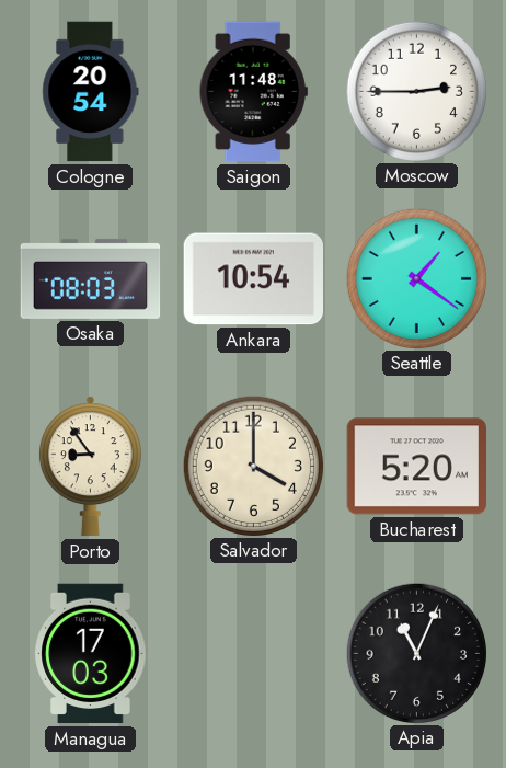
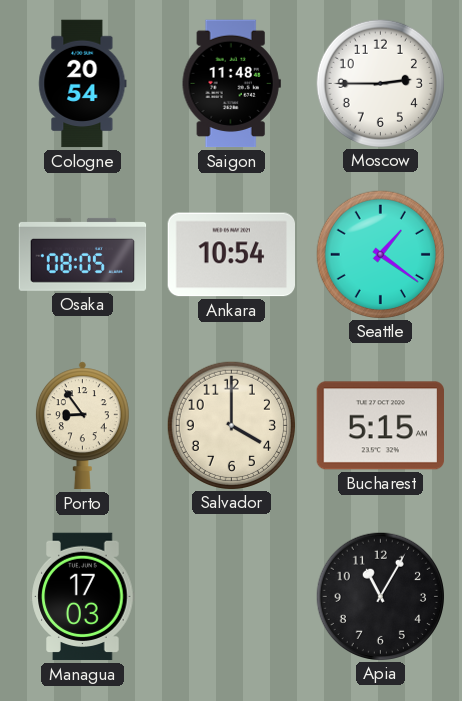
Osaka: 08:03 -> 08:05 (83, 254)
Bucharest: 5:20 -> 5:15 (380, 426)
Apia: 11:04 -> 11:05 (380, 596)
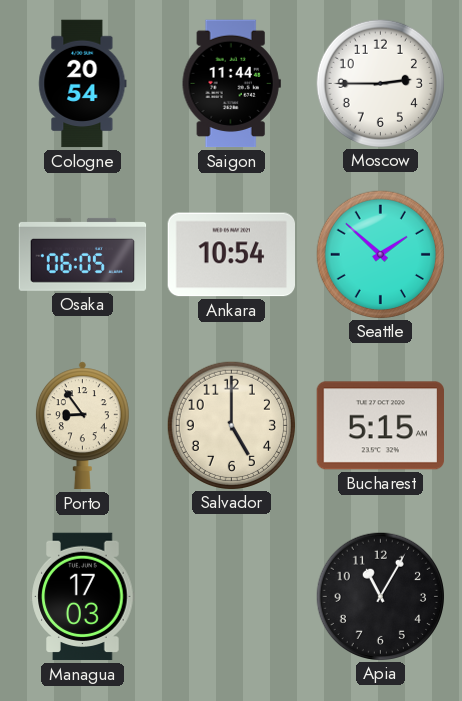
Saigon: 11:48 -> 11:44 (231, 84)
Osaka: 08:05 -> 06:05 (83, 254)
Seattle: 1:21 -> 1:52 (380, 254)
Salvador: 4:00 -> 5:00 (231, 425)
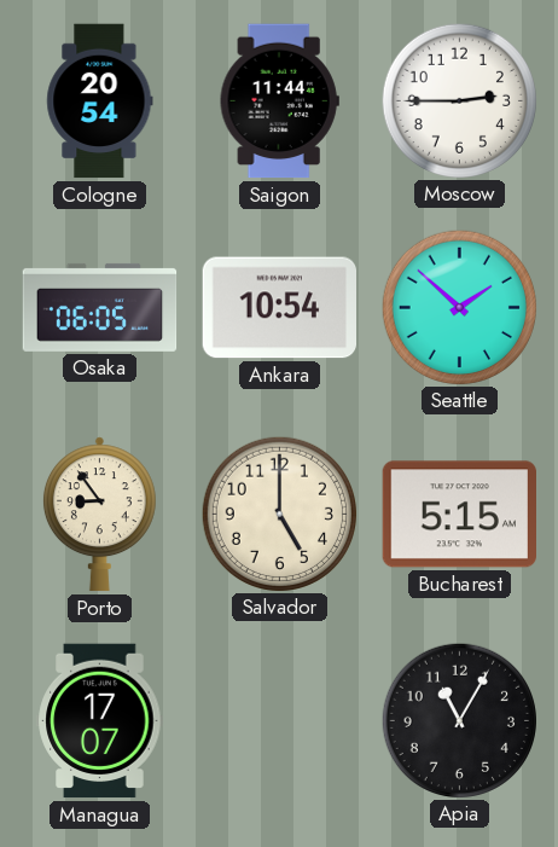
Managua: 17:03 -> 17:07 (100, 721)
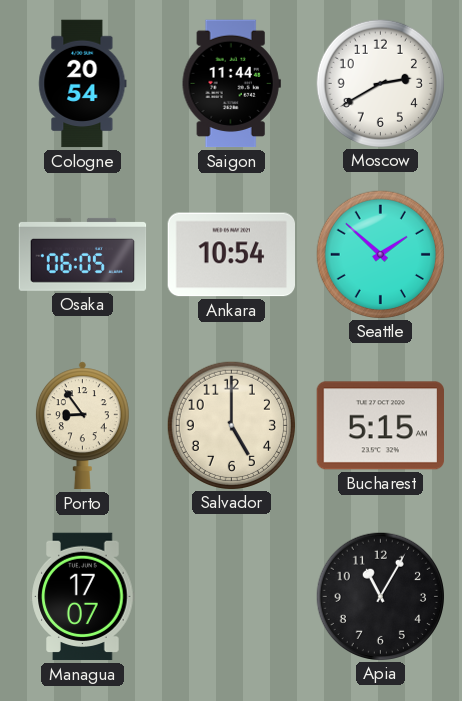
Moscow: 2:45 -> 2:40 (380, 83)
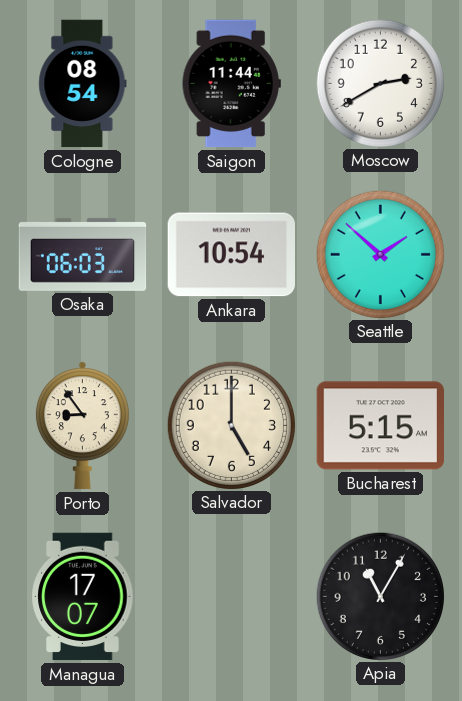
Cologne: 20:54 -> 08:54 (83, 84)
Osaka: 06:05 -> 06:03 (83, 254)
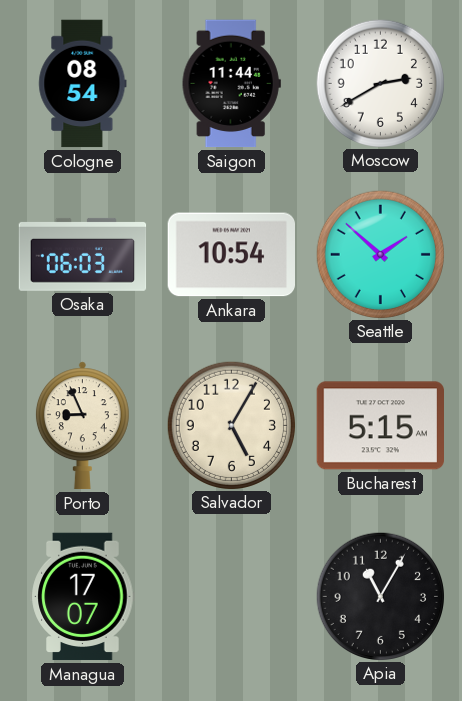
Porto: 8:54 -> 8:56 (82, 426)
Salvador: 5:00 -> 5:05 (231, 425)
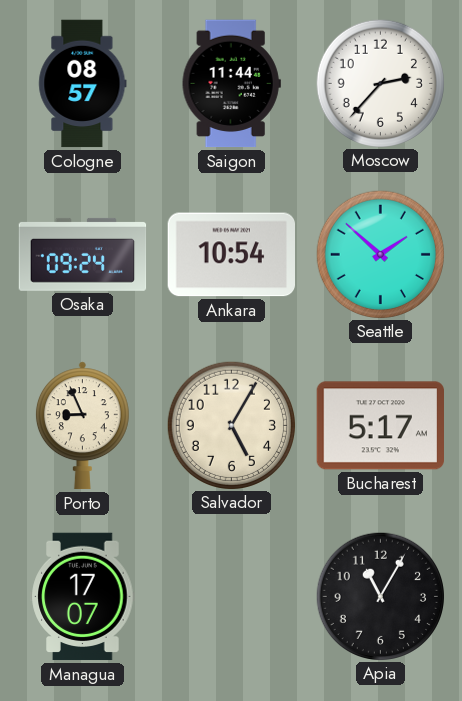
Cologne: 08:54 -> 08:57 (83, 84)
Moscow: 2:40 -> 2:37 (380, 83)
Osaka: 06:03 -> 09:24 (83, 254)
Bucharest: 5:15 -> 5:17 (380, 426)
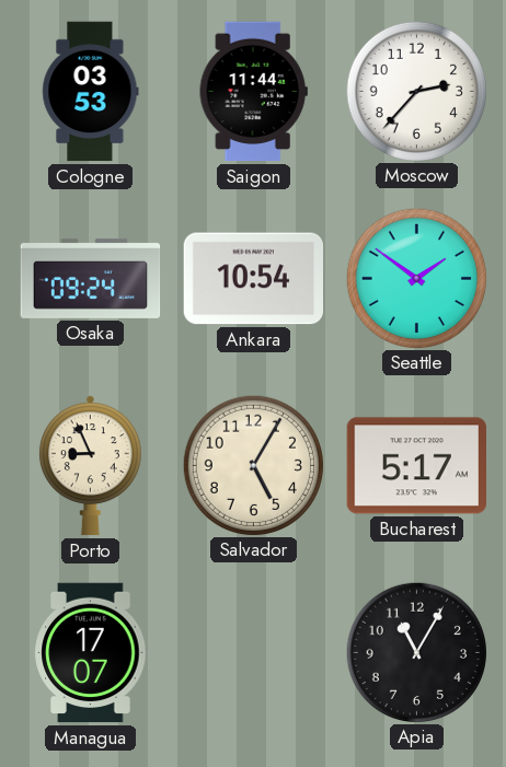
Cologne: 08:57 -> 03:53 (91, 92)
Seattle: 1:52 -> 1:51 (416, 278)
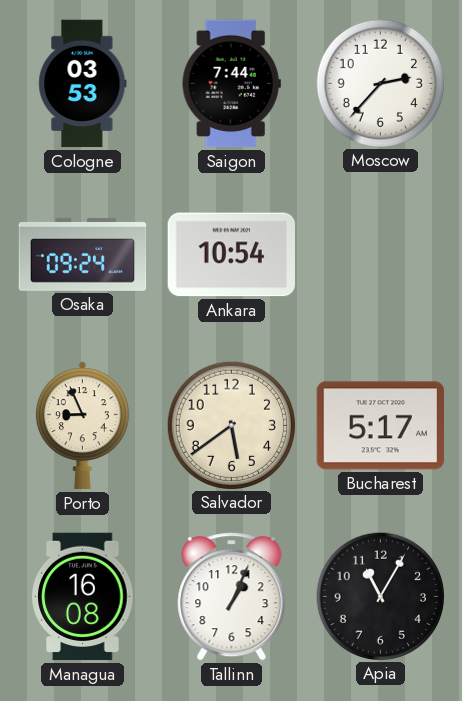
Saigon: 11:44 -> 7:44 (231, 84)
Seattle: 1:51 -> none (416, 278)
Salvador: 5:05 -> 5:39 (231, 425)
Managua: 17:07 -> 16:08 (83, 597)
Tallinn: none -> 1:04 (232, 597)
